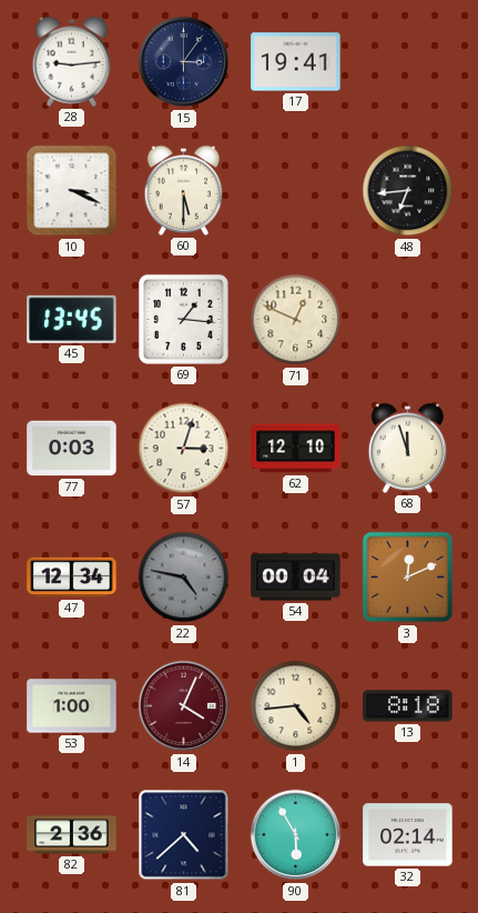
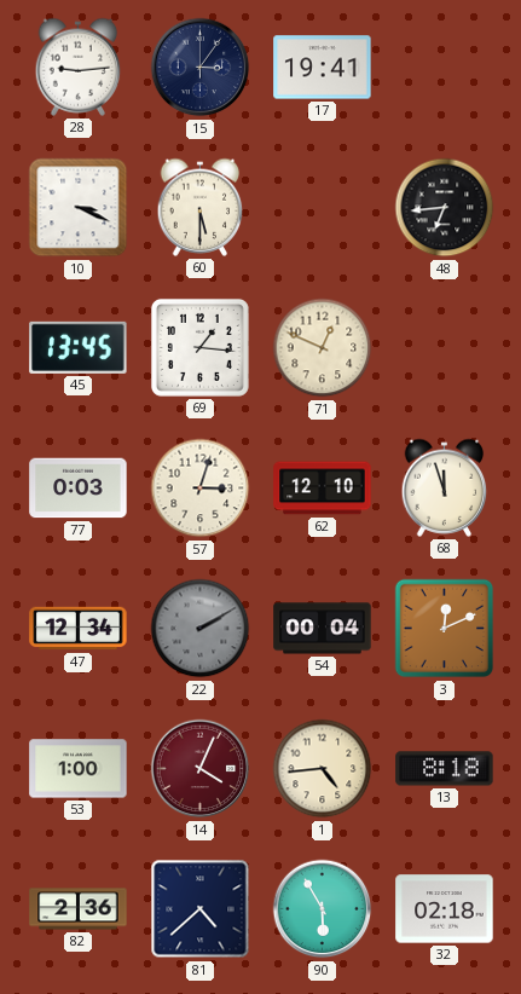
22: 4:47 -> 2:10 (201, 629)
32: 02:14 -> 02:18 (445, 909)
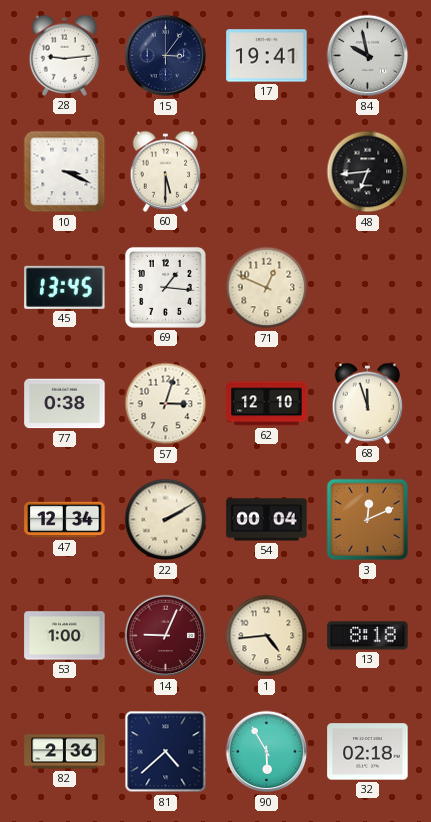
84: none -> 9:58 (368, 56)
77: 0:03 -> 0:38 (65, 404)
22 dial: grey -> cream (166, 520)
14: 4:04 -> 9:04 (166, 636)
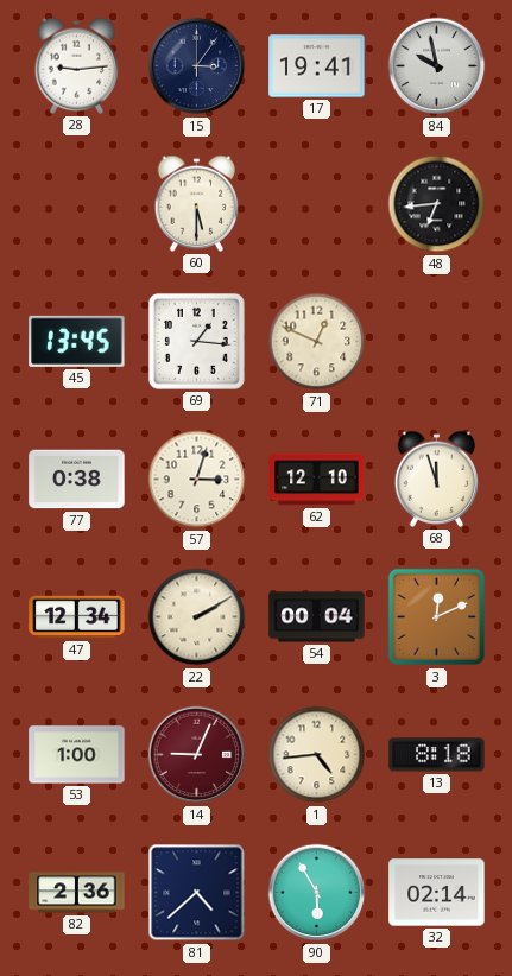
10: 3:19 -> none (65, 172)
32: 02:18 -> 02:14 (437, 893)
